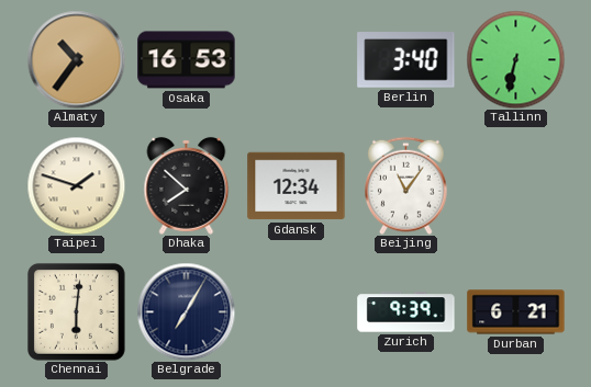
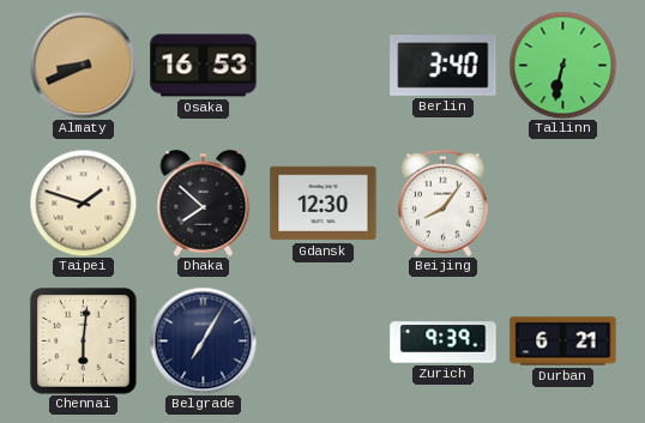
Almaty: 10:36 -> 8:41 (83, 65)
Gdansk: 12:34 -> 12:30 (324, 204)
Beijing: 11:06 -> 8:06 (444, 203)
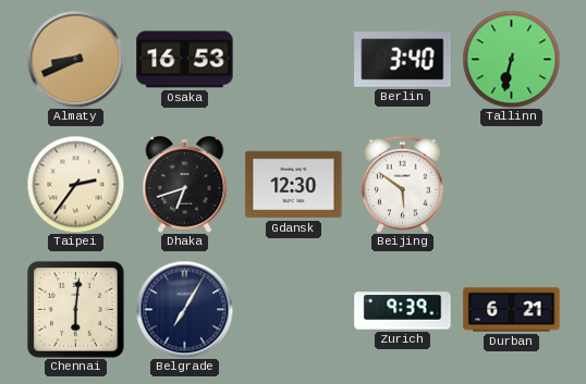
Taipei: 1:48 -> 2:36 (75, 184)
Dhaka: 7:52 -> 6:42 (185, 184)
Beijing: 8:06 -> 5:51 (403, 184)
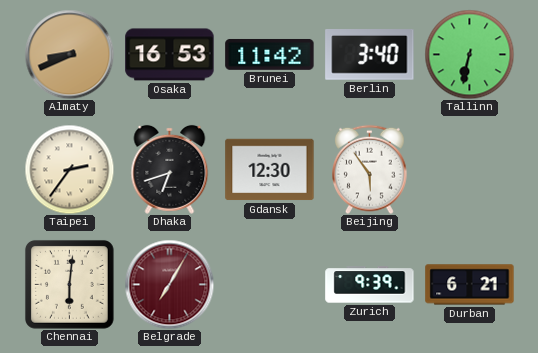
Brunei: none -> 11:42 (270, 54)
Beijing: 5:51 -> 5:54 (370, 169)
Belgrade dial: navy -> burgundy (169, 284)
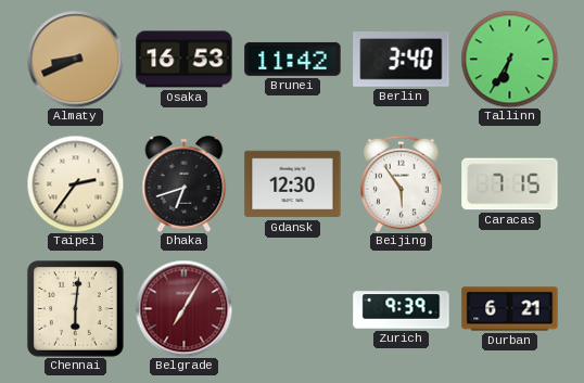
Tallinn: 6:32 -> 6:35 (509, 59)
Caracas: none -> 7:15 (510, 184)
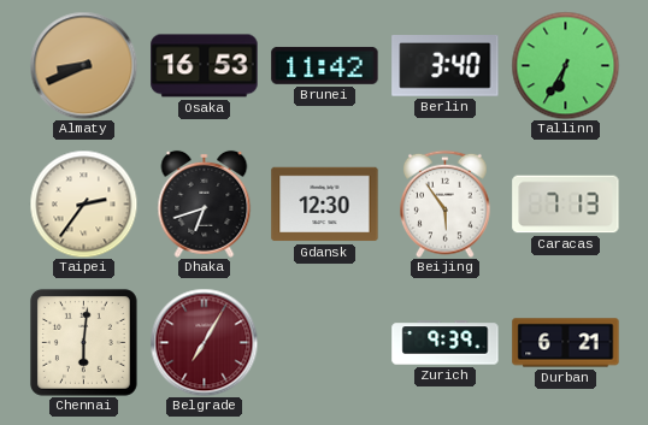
Caracas: 7:15 -> 7:13 (566, 205)
